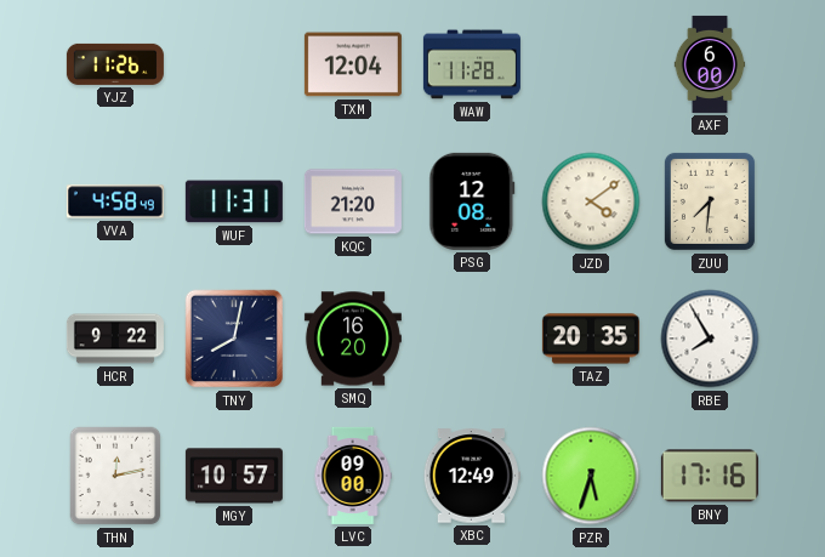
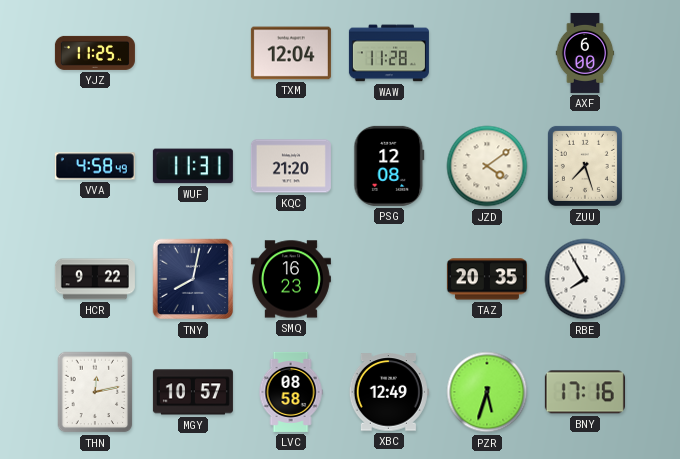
YJZ: 11:26 -> 11:25 (95, 53)
ZUU: 7:31 -> 7:27 (585, 166)
SMQ: 16:20 -> 16:23 (291, 279)
LVC: 09:00 -> 08:58 (291, 392)
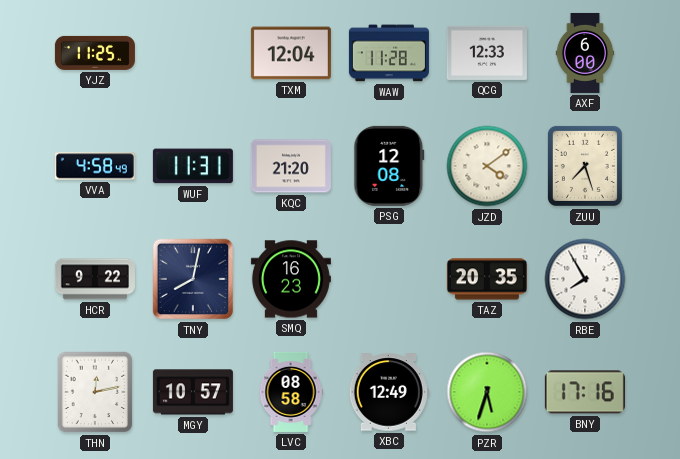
QCG: none -> 12:33 (487, 53)
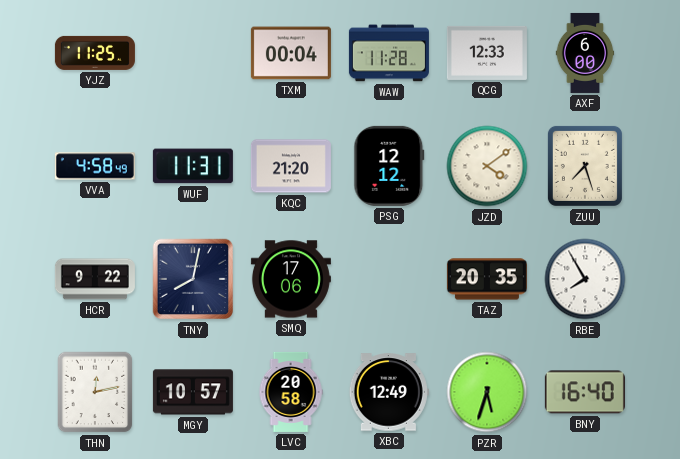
TXM: 12:04 -> 00:04 (291, 53)
PSG: 12:08 -> 12:12 (389, 166)
SMQ: 16:23 -> 17:06 (291, 279)
LVC: 08:58 -> 20:58 (291, 392)
BNY: 17:16 -> 16:40 (585, 392)
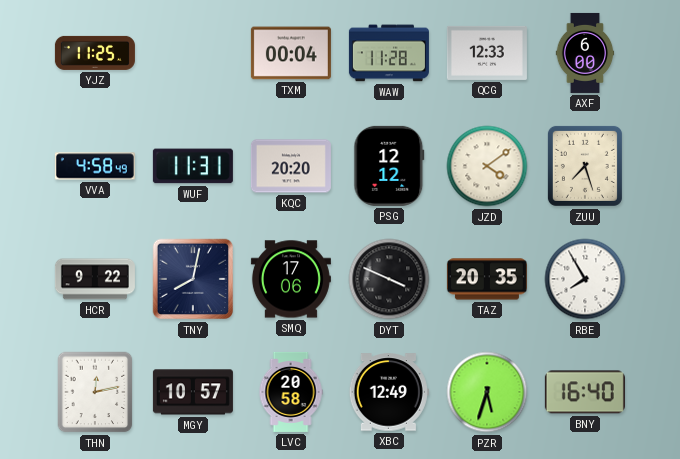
KQC: 21:20 -> 20:20 (291, 166)
DYT: none -> 3:49 (389, 279)
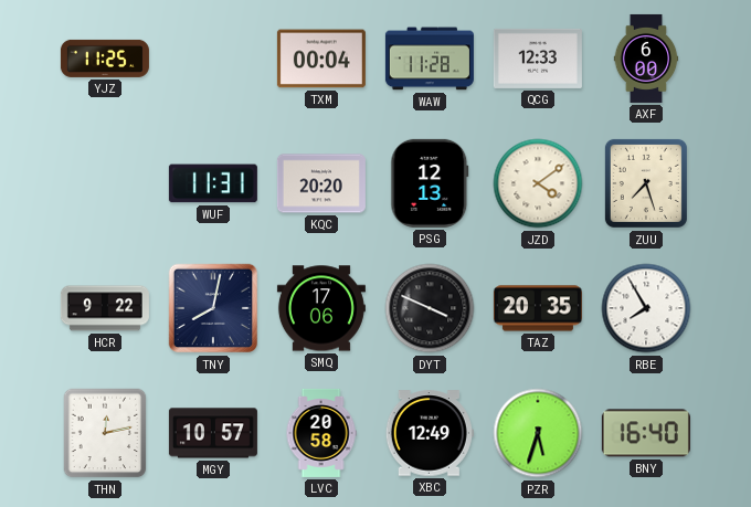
VVA: 4:58 -> none (95, 166)
PSG: 12:12 -> 12:13 (430, 183)
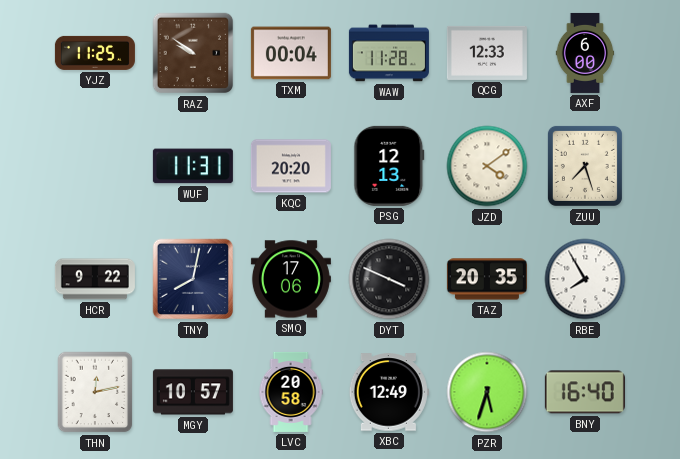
RAZ: none -> 9:51 (193, 53)
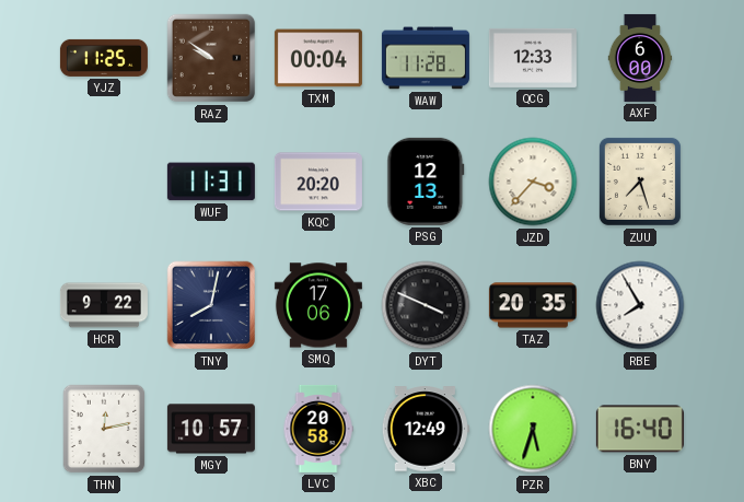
JZD: 4:09 -> 3:37 (533, 182)
